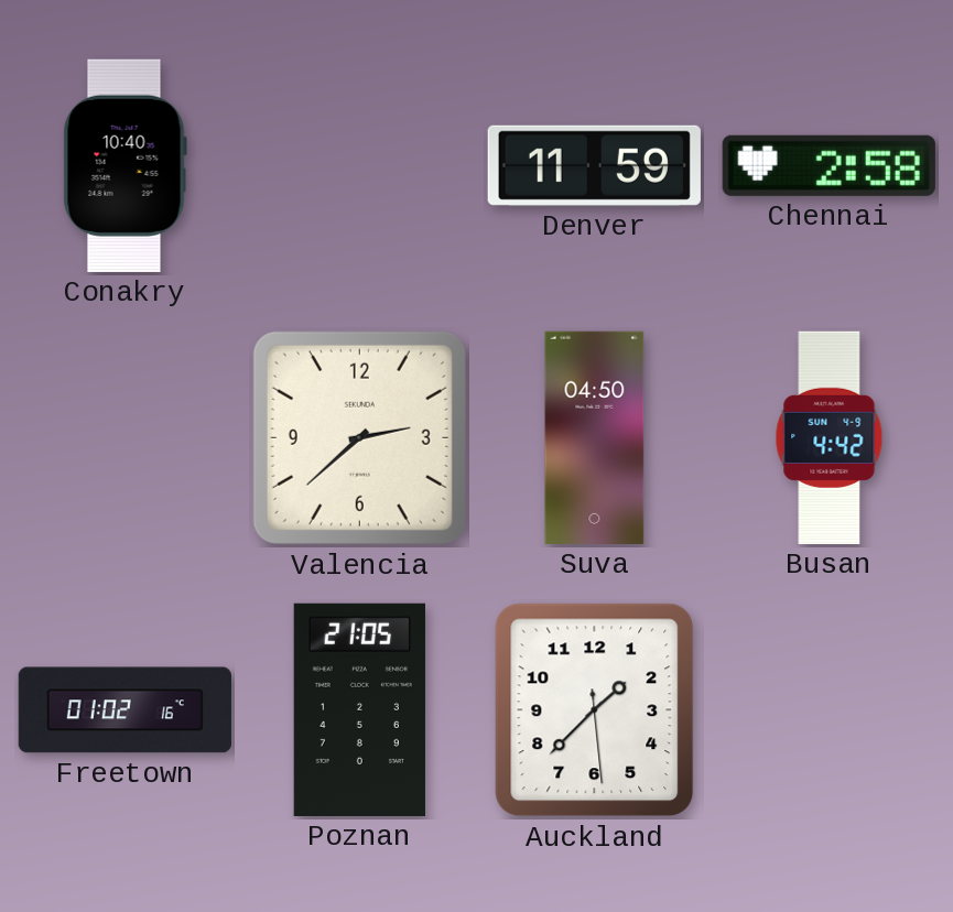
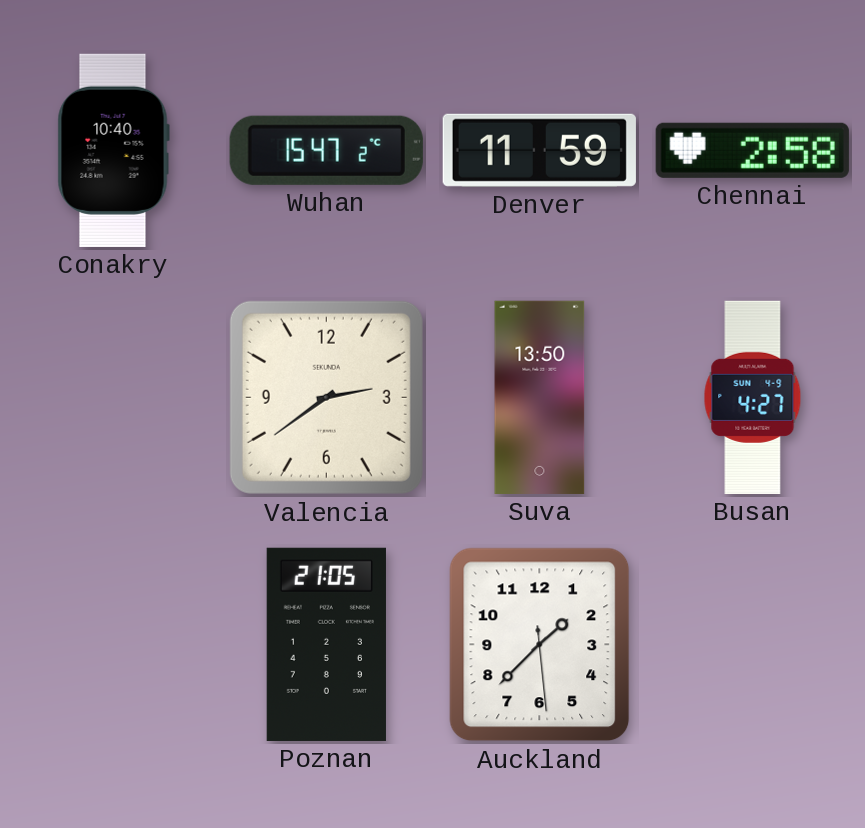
Wuhan: none -> 15:47 (326, 150)
Valencia: 2:38 -> 2:39 (326, 397)
Suva: 04:50 -> 13:50 (540, 397)
Busan: 4:42 -> 4:27 (753, 397)
Freetown: 01:02 -> none (124, 710)
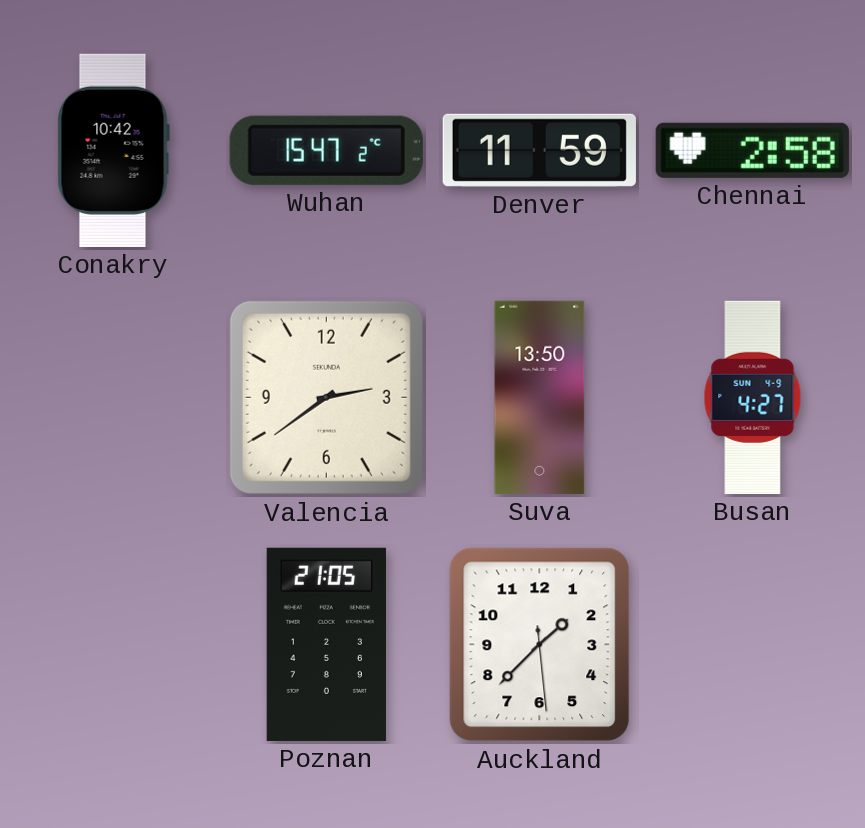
Conakry: 10:40 -> 10:42 (113, 150)
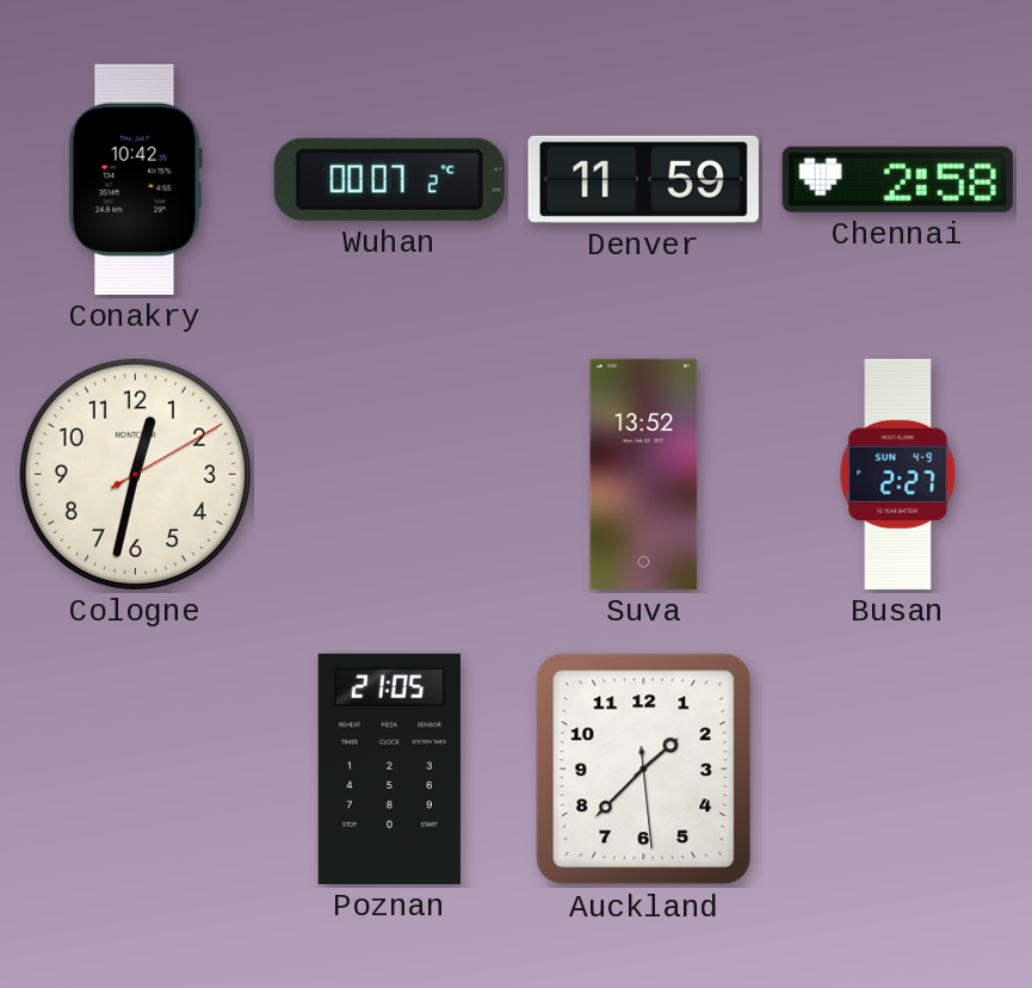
Wuhan: 15:47 -> 00:07 (389, 179)
Cologne: none -> 12:32 (135, 474)
Valencia: 2:39 -> none (326, 397)
Suva: 13:50 -> 13:52 (644, 474)
Busan: 4:27 -> 2:27 (898, 474)
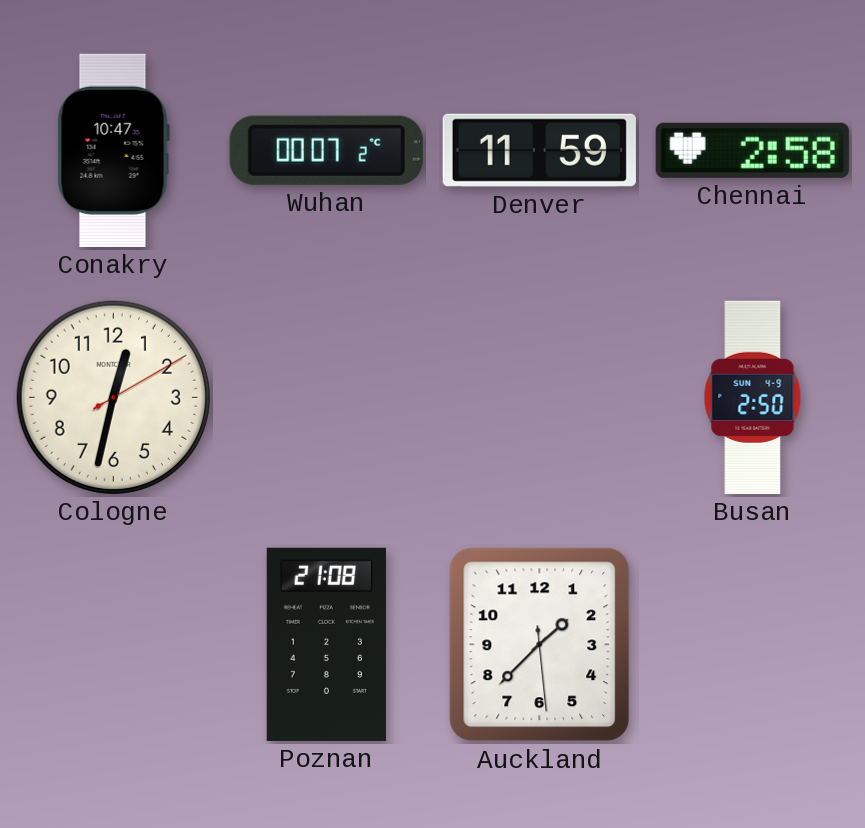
Conakry: 10:42 -> 10:47 (113, 150)
Suva: 13:52 -> none (644, 474)
Busan: 2:27 -> 2:50 (753, 397)
Poznan: 21:05 -> 21:08 (326, 644)
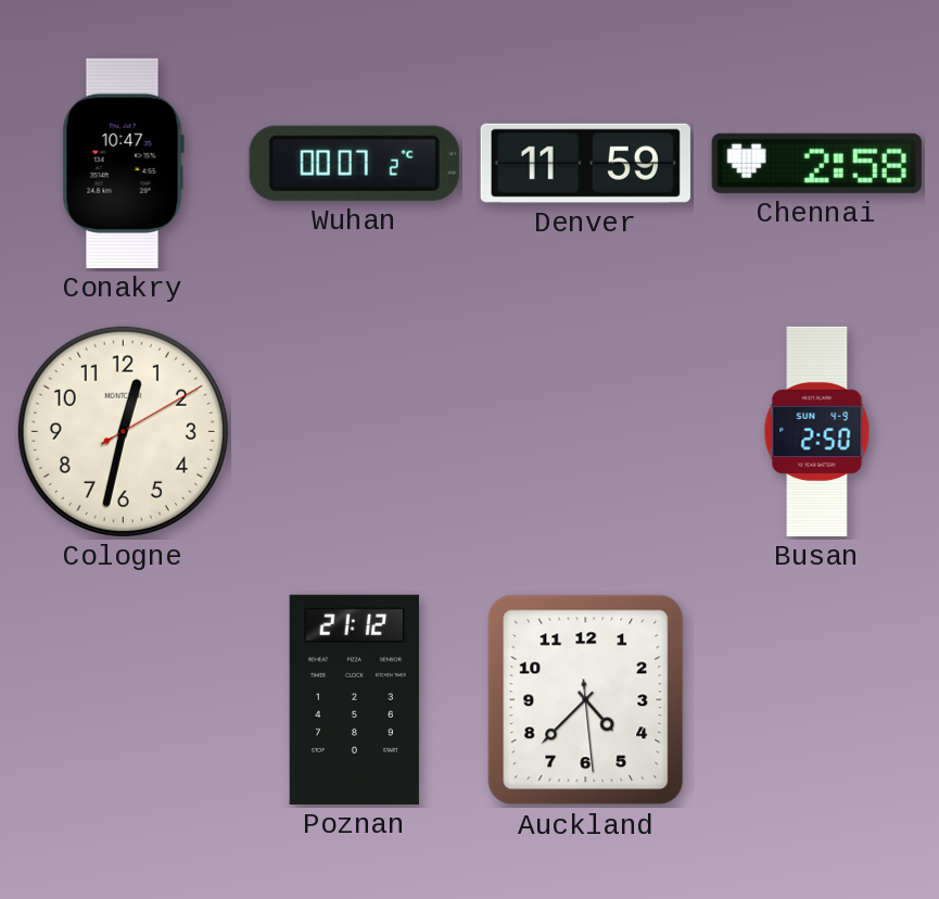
Poznan: 21:08 -> 21:12 (354, 699)
Auckland: 1:37 -> 4:37 (586, 700)
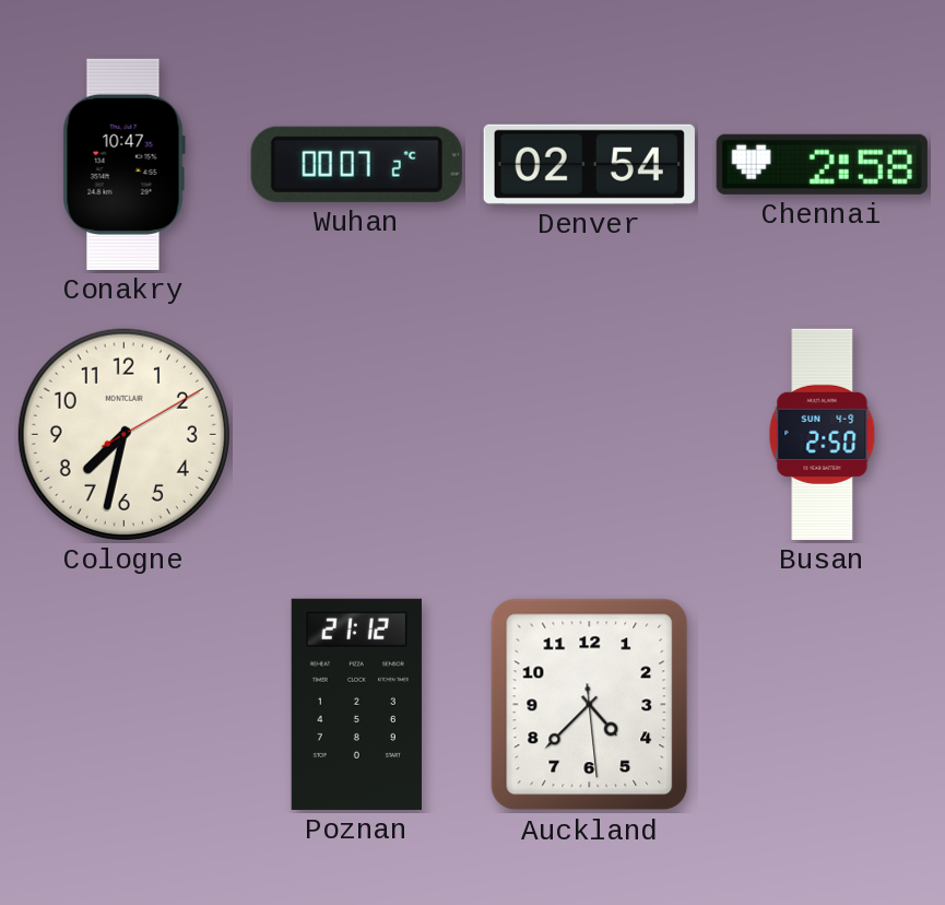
Denver: 11:59 -> 02:54 (589, 164)
Cologne: 12:32 -> 7:32 (123, 434)
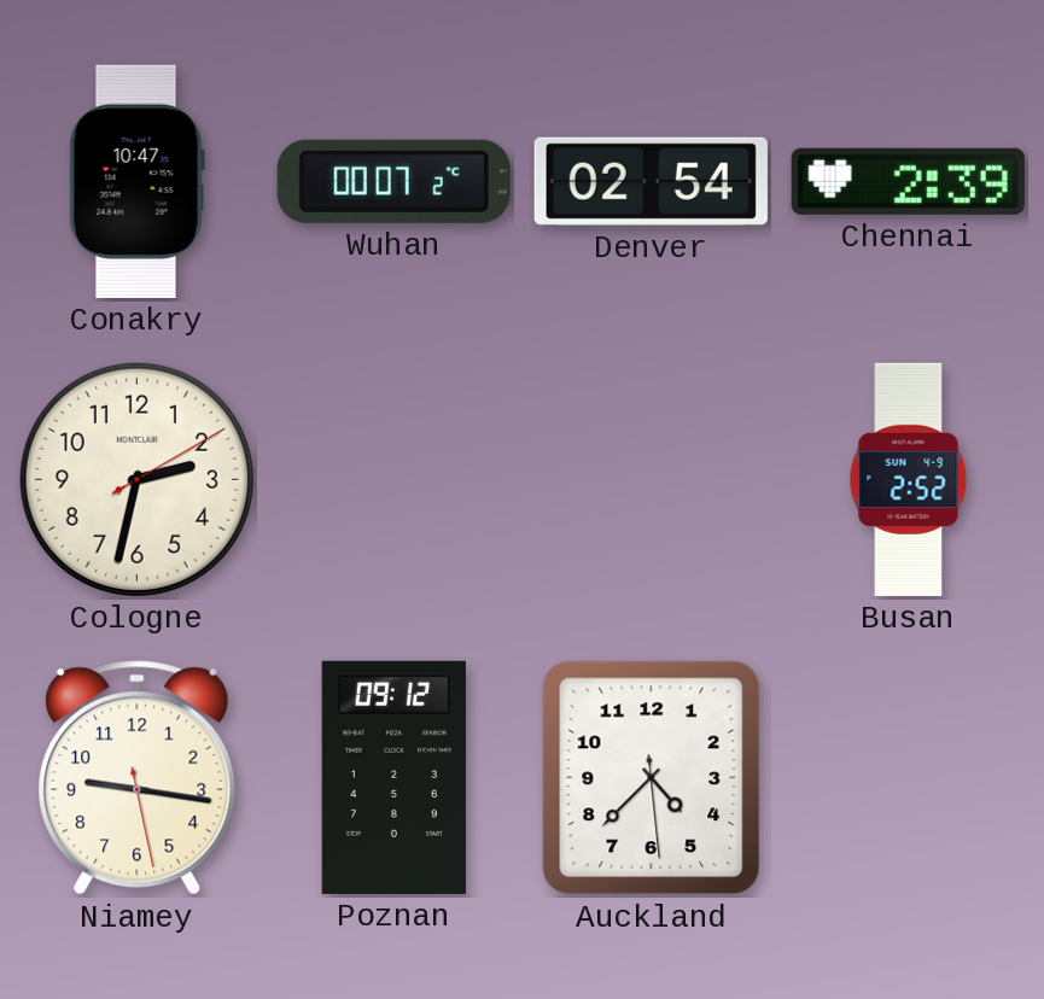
Chennai: 2:58 -> 2:39 (908, 181)
Cologne: 7:32 -> 2:32 (136, 479)
Busan: 2:50 -> 2:52 (909, 479)
Niamey: none -> 9:16 (138, 778)
Poznan: 21:12 -> 09:12 (393, 777)
